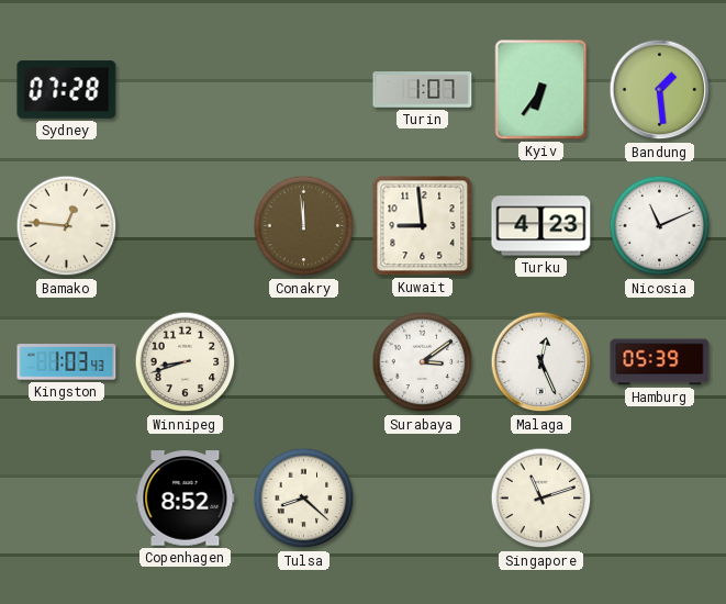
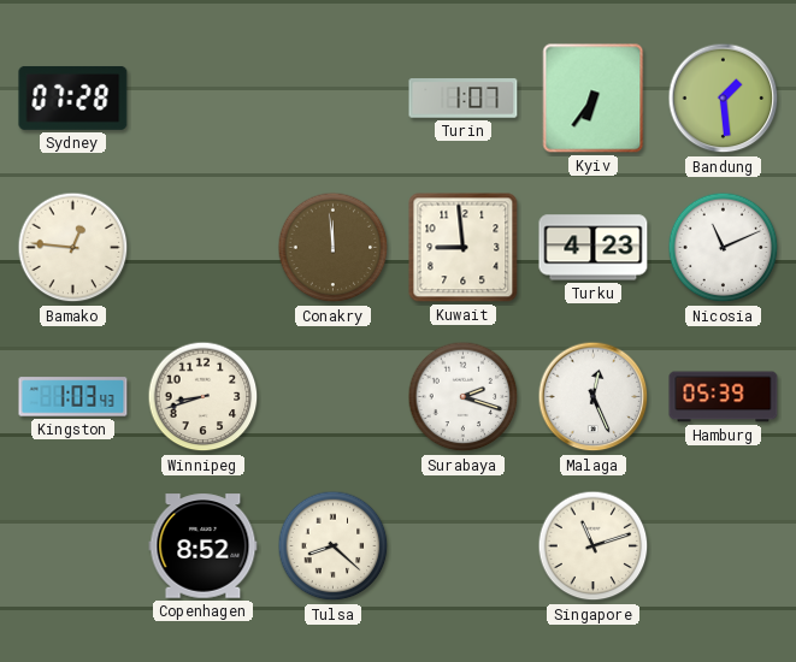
Surabaya: 3:09 -> 2:18 (464, 397)
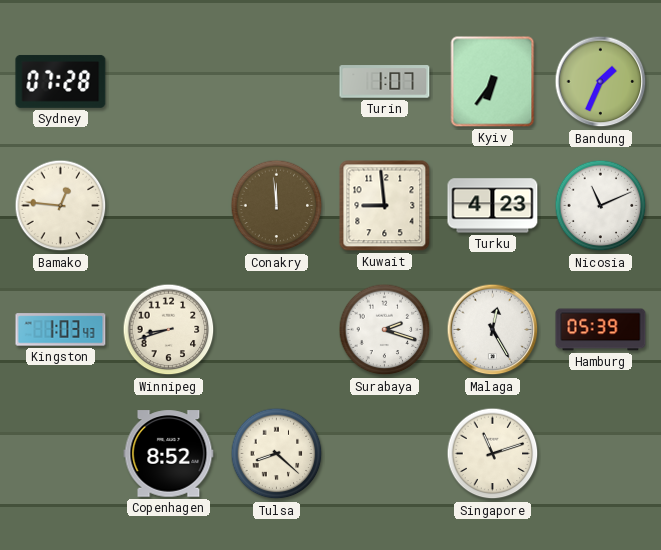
Bandung: 1:29 -> 1:34 (601, 82)
Malaga: 12:26 -> 12:25 (493, 330)
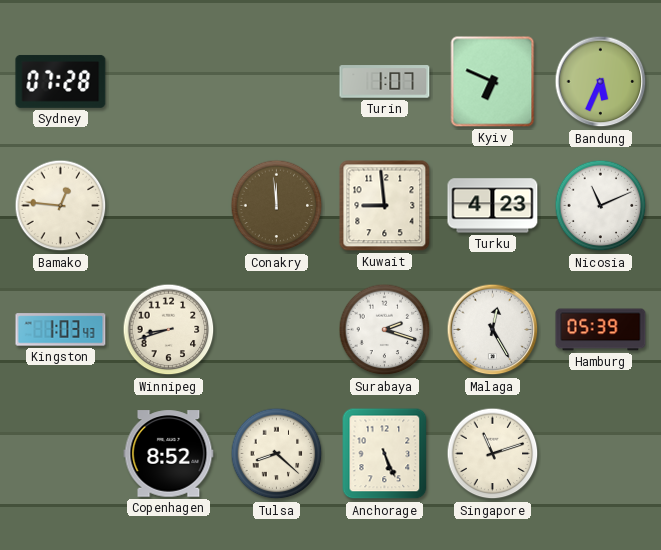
Kyiv: 6:36 -> 6:49 (493, 82)
Bandung: 1:34 -> 5:34 (601, 82)
Anchorage: none -> 5:26 (385, 454)
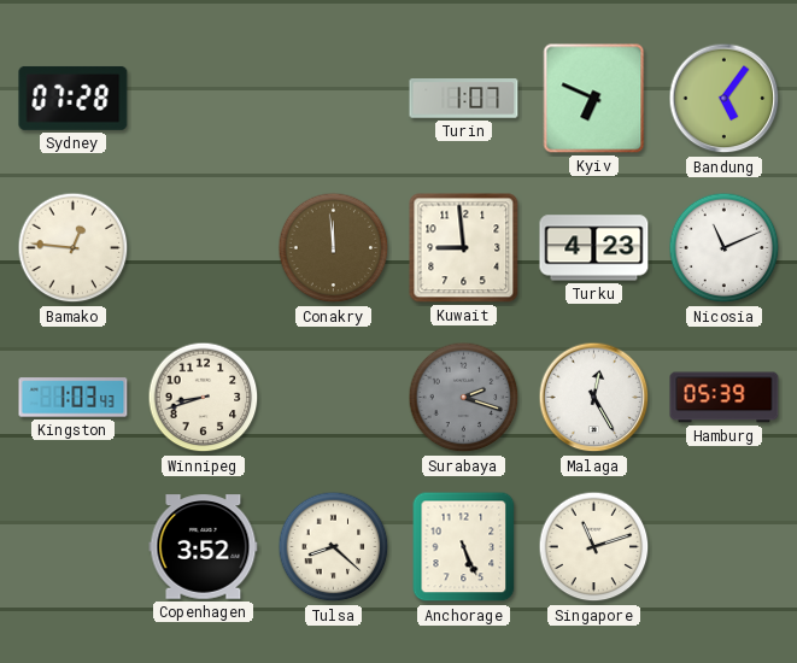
Bandung: 5:34 -> 5:06 (725, 99)
Surabaya dial: white -> grey (464, 398)
Copenhagen: 8:52 -> 3:52 (204, 547)
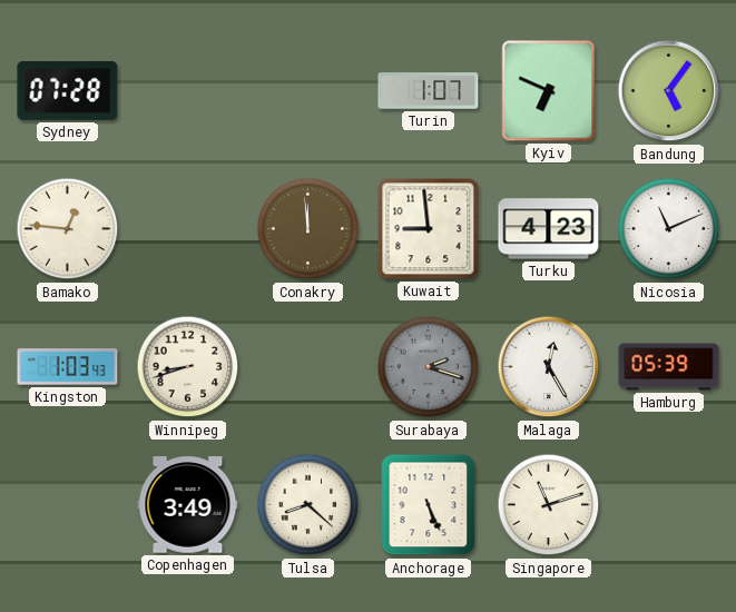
Copenhagen: 3:52 -> 3:49 (188, 505)
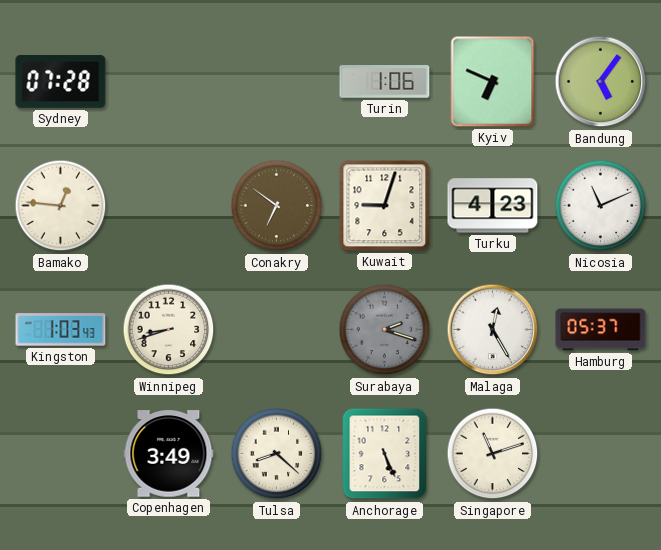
Turin: 1:07 -> 1:06 (385, 82)
Conakry: 11:59 -> 6:51 (277, 206)
Kuwait: 8:59 -> 9:03 (385, 206)
Hamburg: 05:39 -> 05:37 (601, 330)
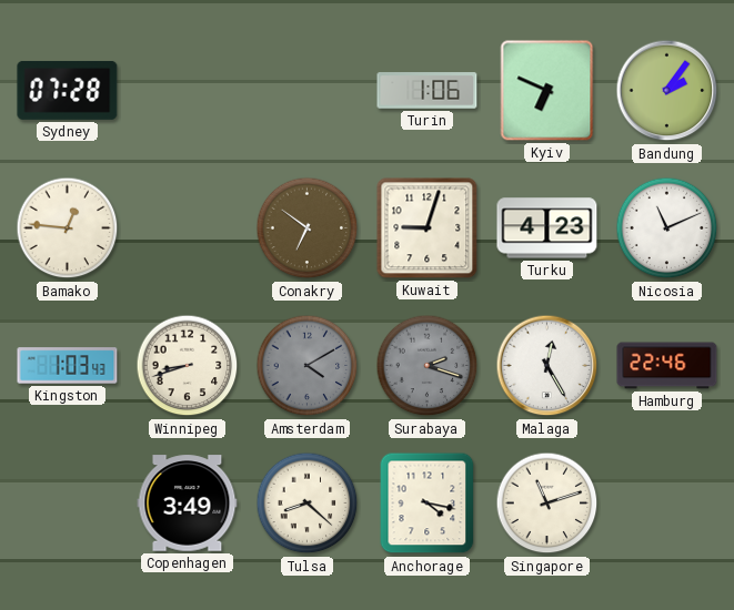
Bandung: 5:06 -> 2:06 (667, 91)
Amsterdam: none -> 4:10 (308, 366)
Hamburg: 05:37 -> 22:46 (667, 366)
Anchorage: 5:26 -> 4:17 (428, 504)
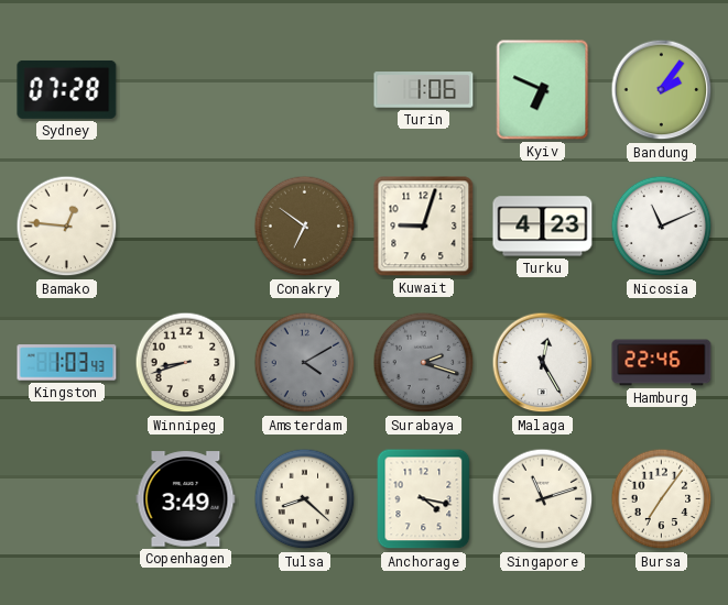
Bursa: none -> 7:06 (662, 499)
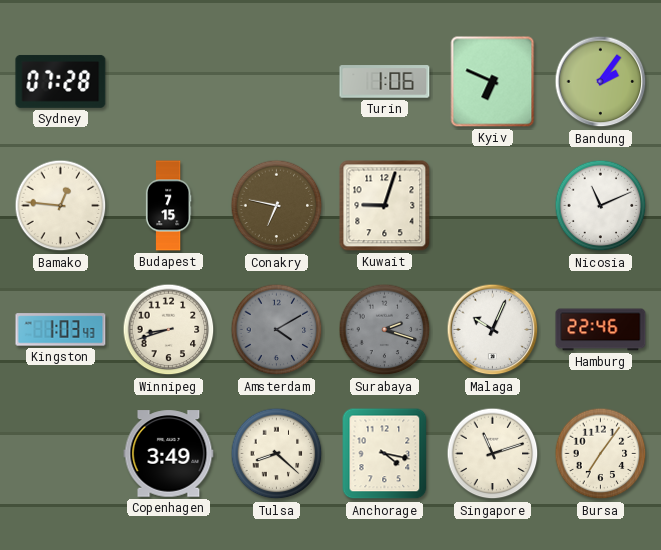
Budapest: none -> 7:15 (168, 206)
Conakry: 6:51 -> 6:47 (277, 206)
Turku: 4:23 -> none (543, 227)
Malaga: 12:25 -> 10:04 (493, 330)
